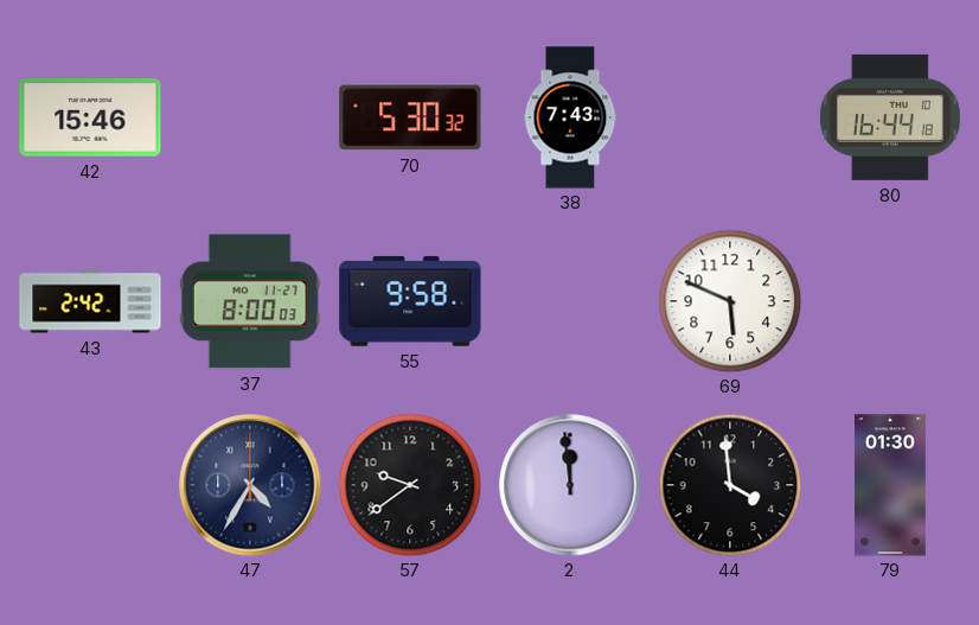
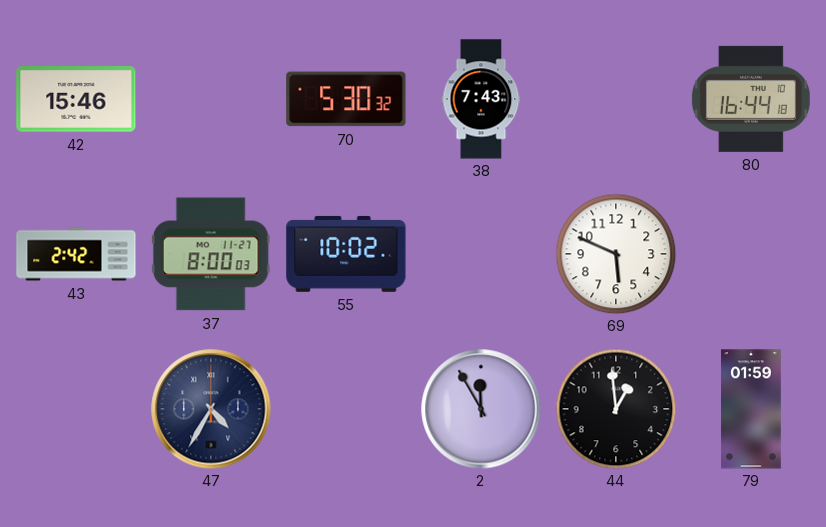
55: 9:58 -> 10:02 (346, 254)
57: 9:39 -> none (410, 485)
2: 11:59 -> 11:55 (481, 409)
44: 3:59 -> 12:59 (616, 409)
79: 01:30 -> 01:59 (752, 409)
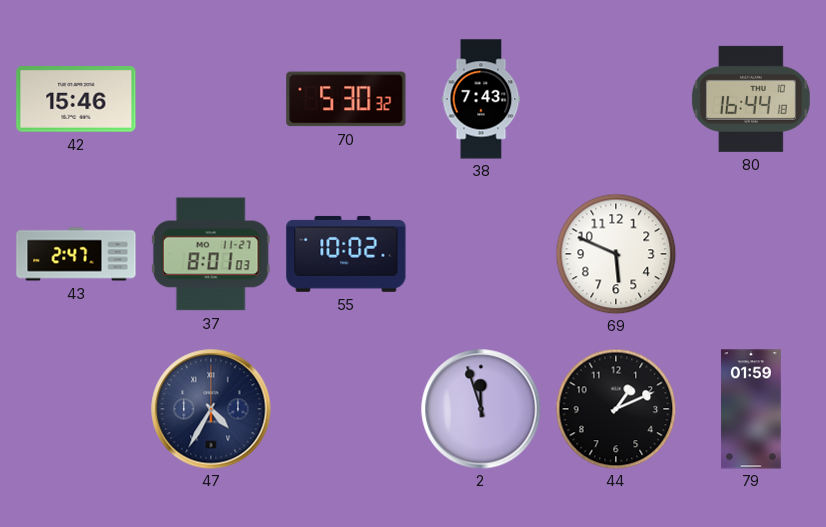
43: 2:42 -> 2:47 (76, 254)
37: 8:00 -> 8:01 (211, 254)
2: 11:55 -> 11:57 (481, 409)
44: 12:59 -> 1:11 (616, 409)
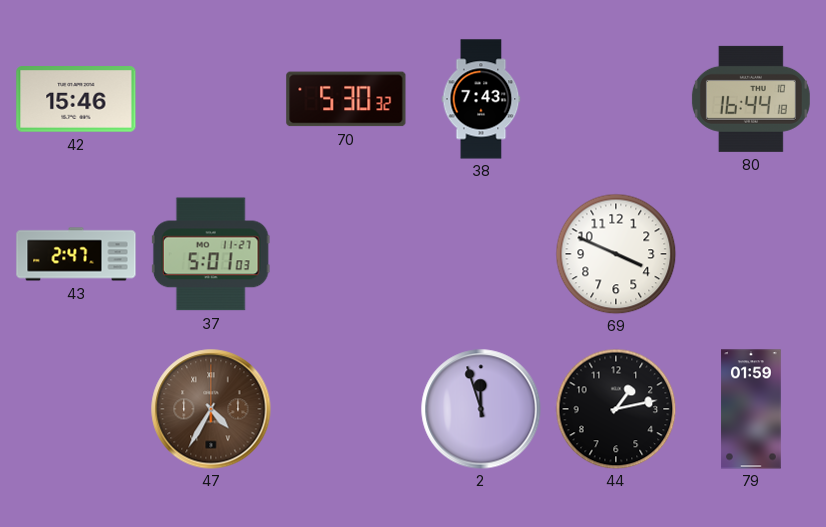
37: 8:01 -> 5:01 (211, 254)
55: 10:02 -> none (346, 254)
69: 5:49 -> 3:49 (616, 254)
47 dial: navy -> brown (211, 409)
44: 1:11 -> 1:13 (616, 409)
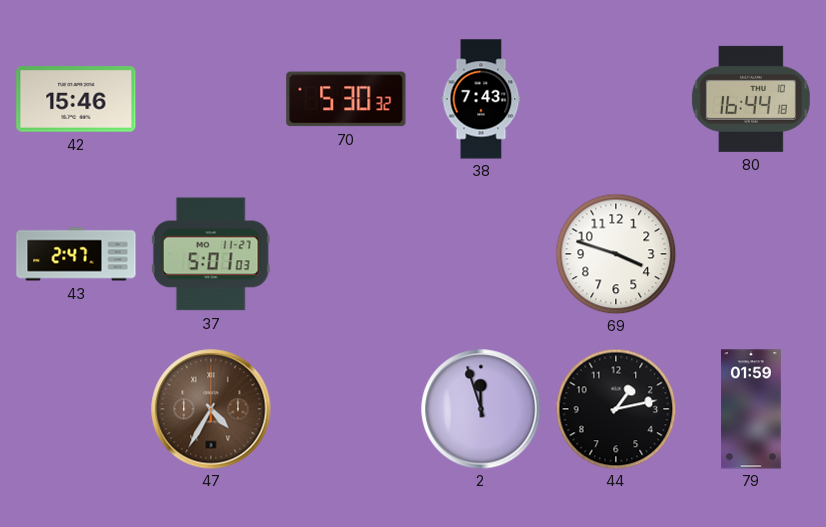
69: 3:49 -> 3:48 (616, 254)
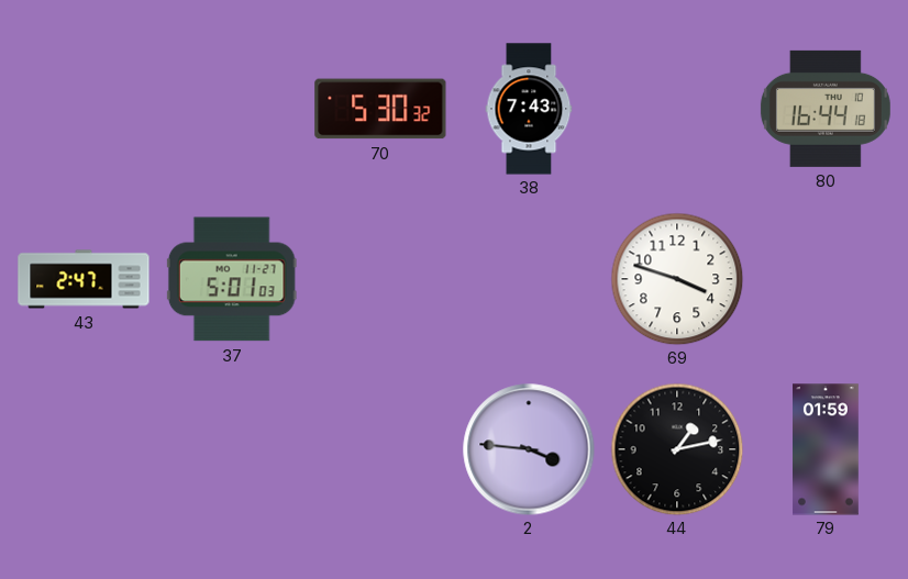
42: 15:46 -> none (76, 100)
47: 4:35 -> none (211, 409)
2: 11:57 -> 3:46 (529, 449)
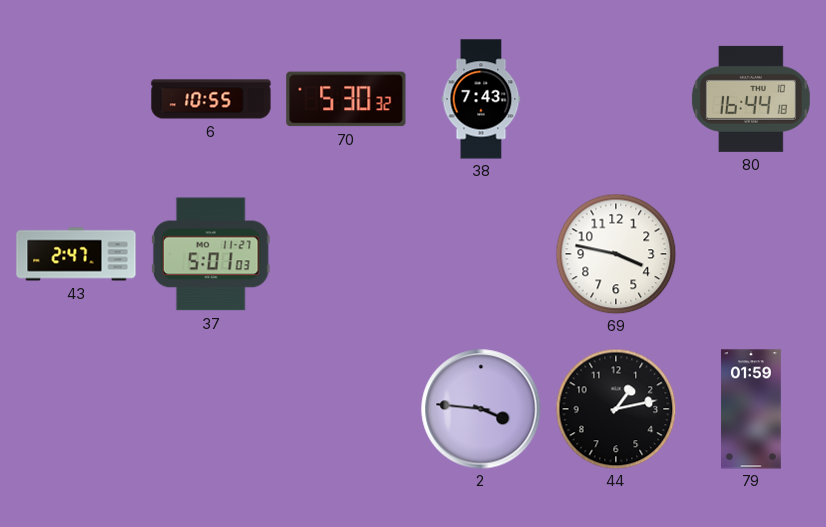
6: none -> 10:55 (211, 99)
69: 3:48 -> 3:47 (616, 254)
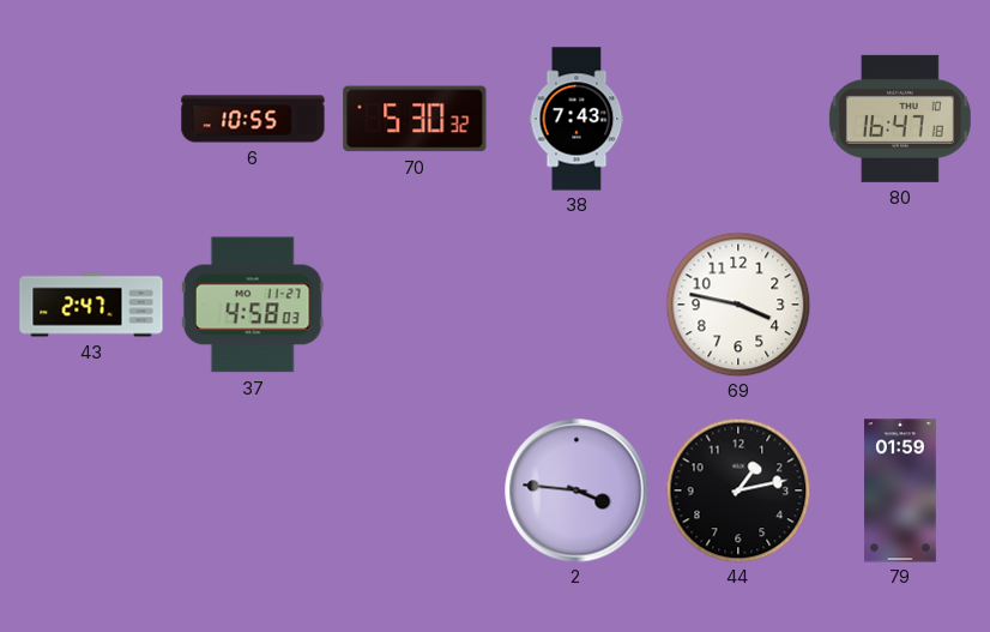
80: 16:44 -> 16:47 (900, 119)
37: 5:01 -> 4:58 (253, 305)
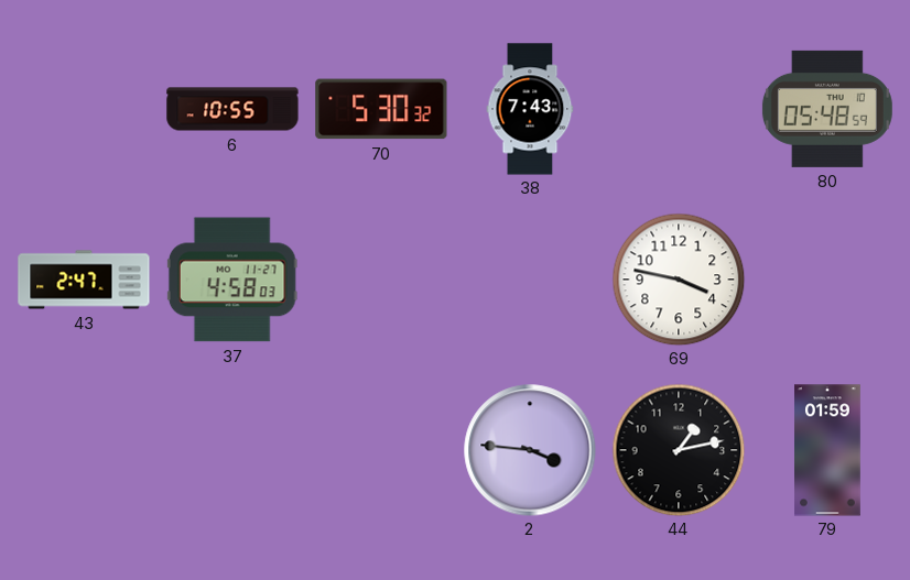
80: 16:47 -> 05:48 (827, 109)
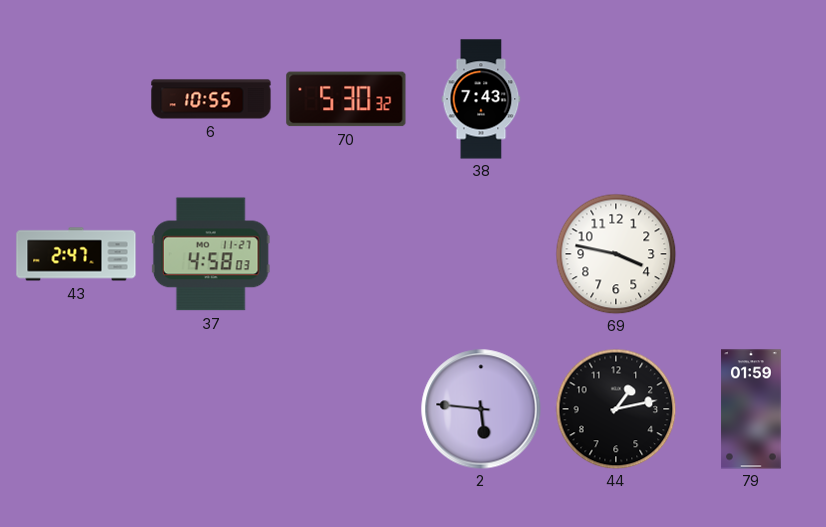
80: 05:48 -> none (827, 109)
2: 3:46 -> 5:46 (481, 409)
